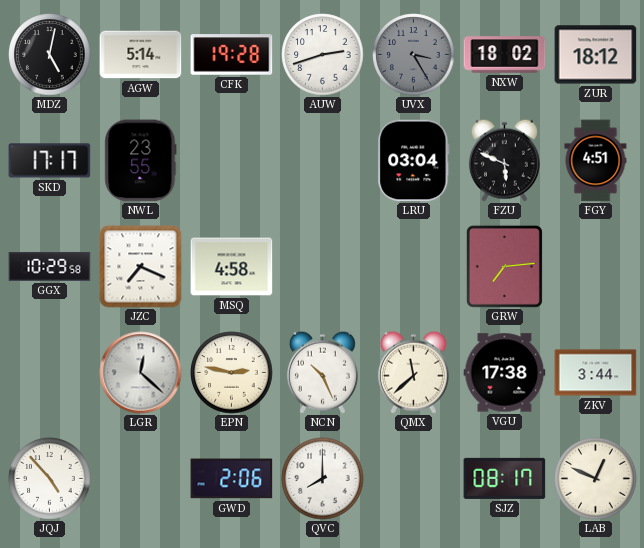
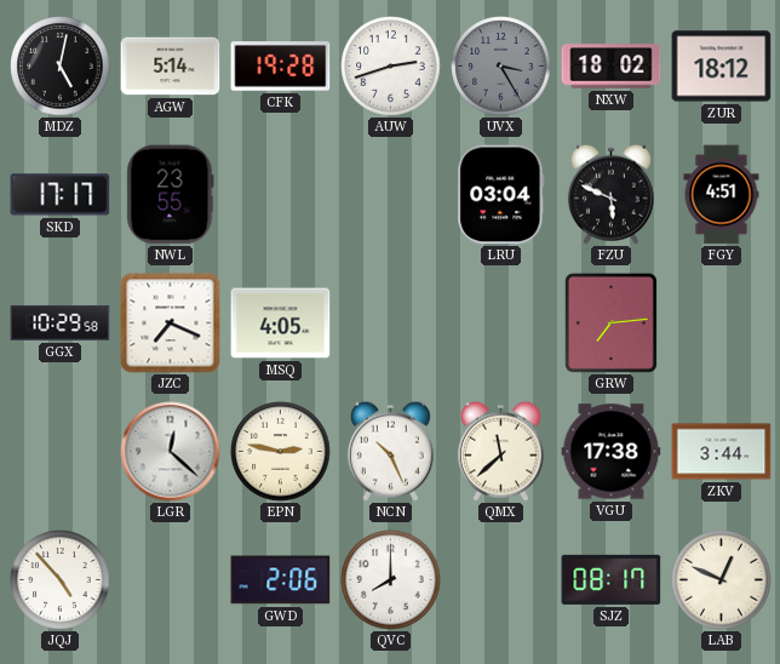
MSQ: 4:58 -> 4:05 (281, 324)
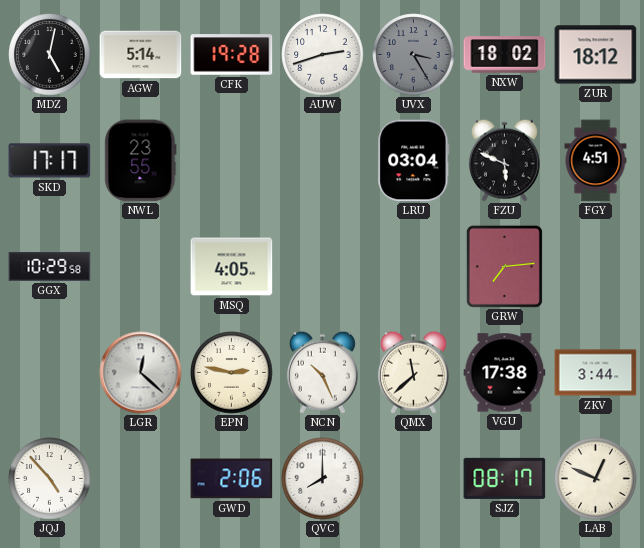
JZC: 7:19 -> none (171, 324)
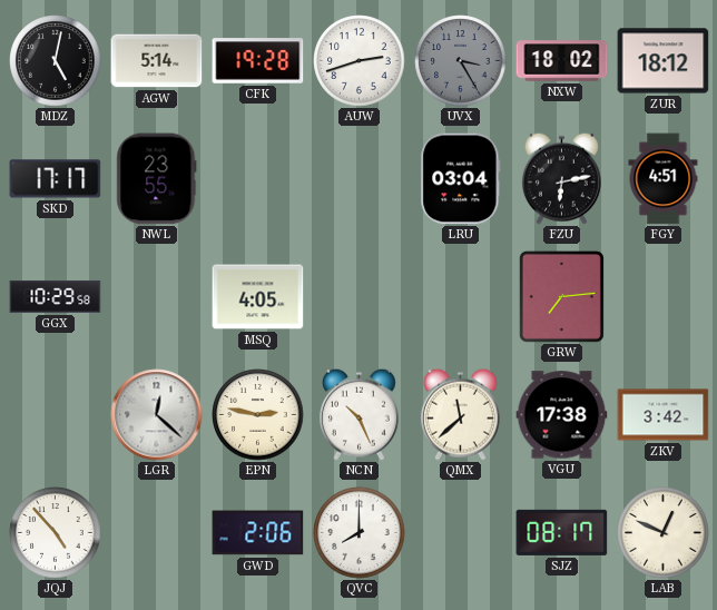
FZU: 5:49 -> 6:13 (561, 178)
ZKV: 3:44 -> 3:42 (664, 415)
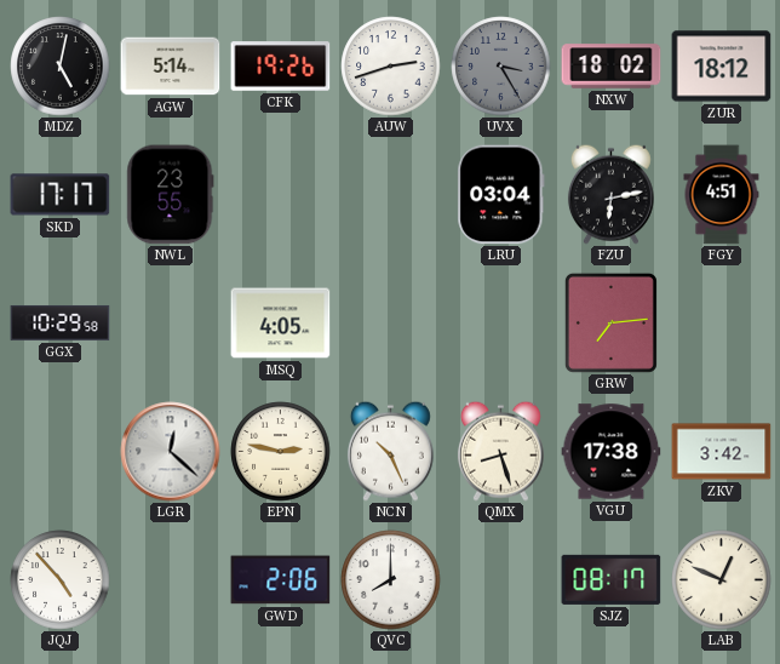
CFK: 19:28 -> 19:26 (281, 67)
QMX: 11:38 -> 8:27 (500, 451)
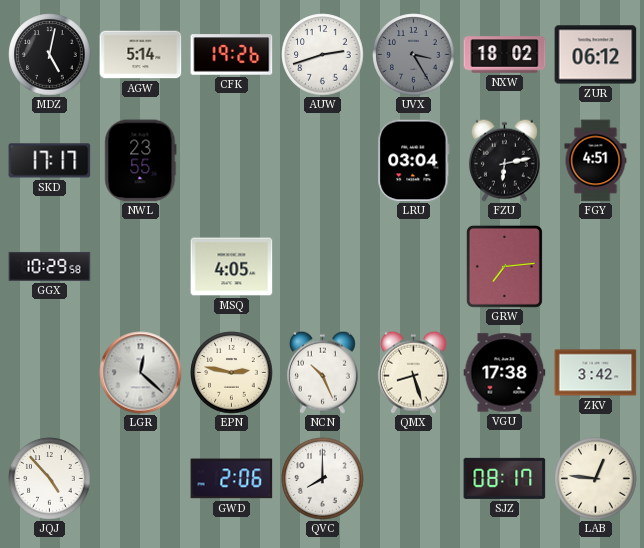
ZUR: 18:12 -> 06:12 (596, 55)
LAB: 12:49 -> 12:46 (596, 479)
